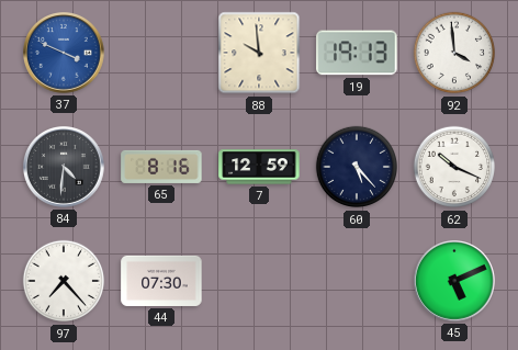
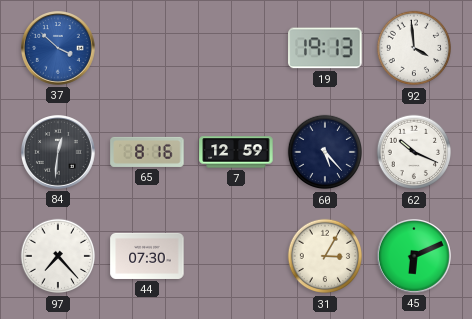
37: 3:49 -> 3:52 (59, 49)
88: 9:59 -> none (259, 53)
84: 4:31 -> 12:31 (59, 153)
31: none -> 3:05 (325, 256)
45: 5:11 -> 6:11 (415, 257)
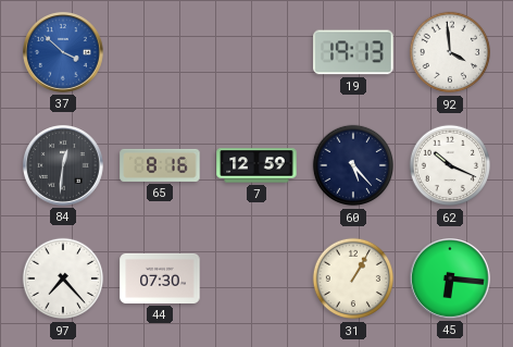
31: 3:05 -> 1:05 (353, 278)
45: 6:11 -> 6:16 (451, 280)
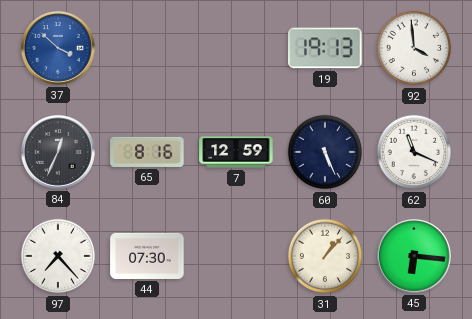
84: 12:31 -> 12:34 (59, 153)
60: 5:23 -> 5:26 (325, 152)
62: 10:19 -> 11:19 (414, 152)
31: 1:05 -> 1:07 (325, 256)
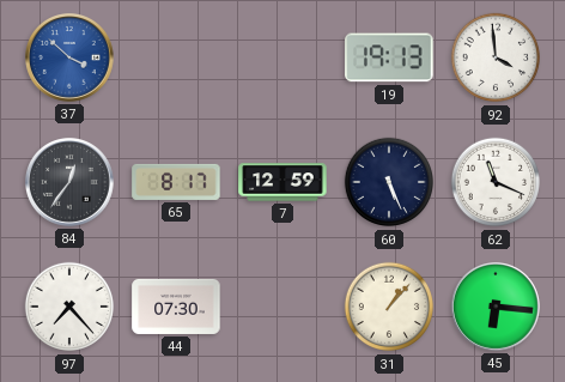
84: 12:34 -> 12:36 (71, 183)
65: 8:16 -> 8:17 (176, 182)
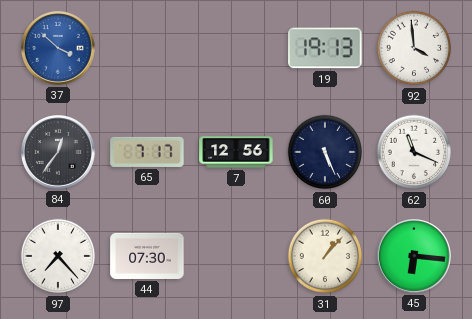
65: 8:17 -> 7:17 (147, 152)
7: 12:59 -> 12:56 (236, 152)
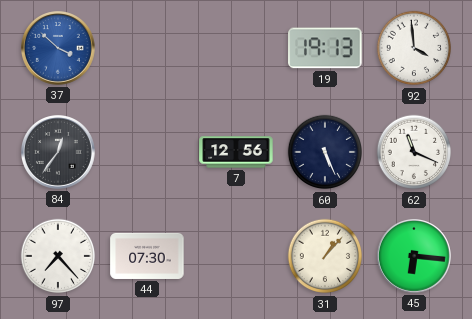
65: 7:17 -> none (147, 152)
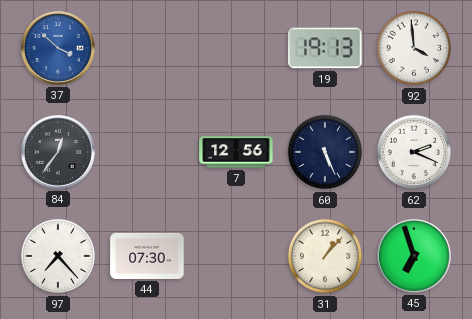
62: 11:19 -> 2:19 (414, 152)
45: 6:16 -> 6:57 (415, 257)
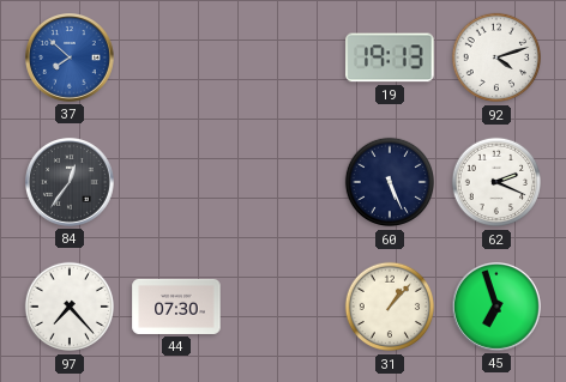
37: 3:52 -> 7:52 (71, 59)
92: 3:59 -> 4:12 (496, 57)
7: 12:56 -> none (236, 152)
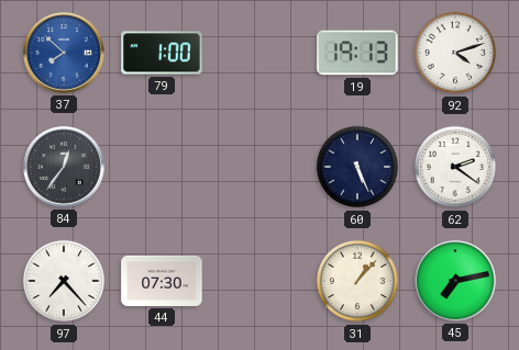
79: none -> 1:00 (162, 53)
62: 2:19 -> 2:21 (455, 167)
45: 6:57 -> 7:13 (456, 282)
